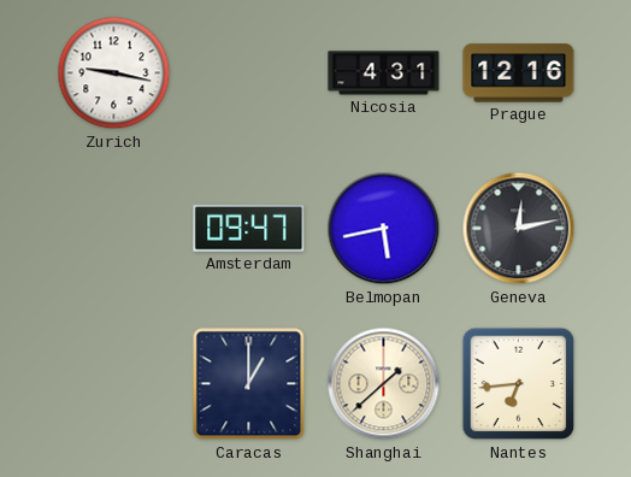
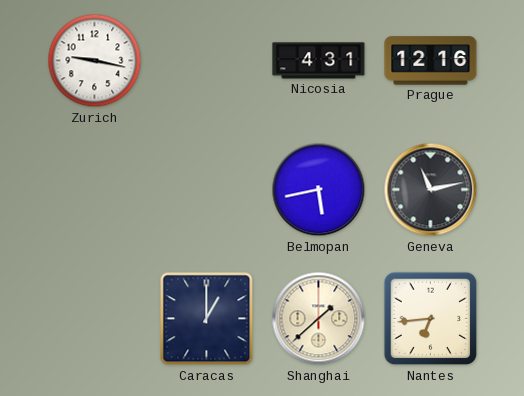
Amsterdam: 09:47 -> none (249, 228)
Geneva: 12:13 -> 11:13 (431, 190)
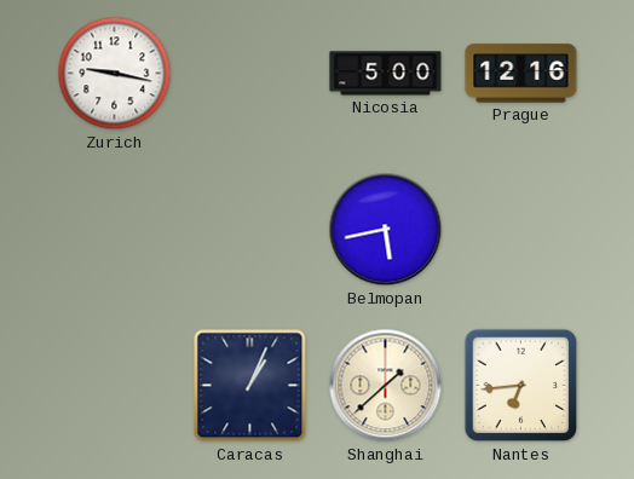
Nicosia: 4:31 -> 5:00 (386, 74)
Geneva: 11:13 -> none (431, 190)
Caracas: 1:00 -> 1:04 (250, 386)
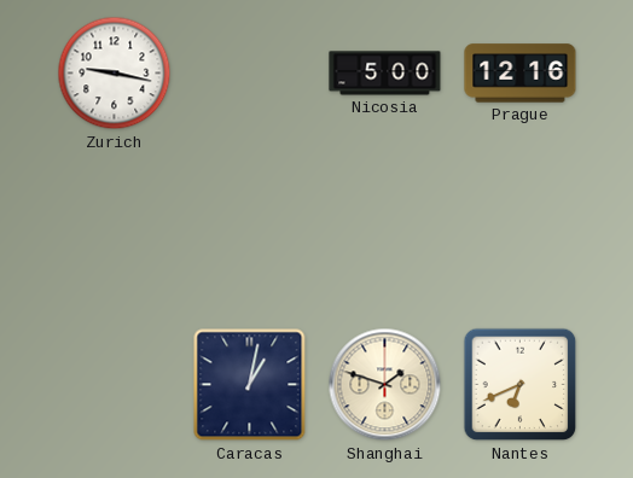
Belmopan: 5:43 -> none (386, 230)
Caracas: 1:04 -> 1:02 (250, 385)
Shanghai: 1:38 -> 1:48 (385, 385)
Nantes: 6:44 -> 6:41 (521, 385)
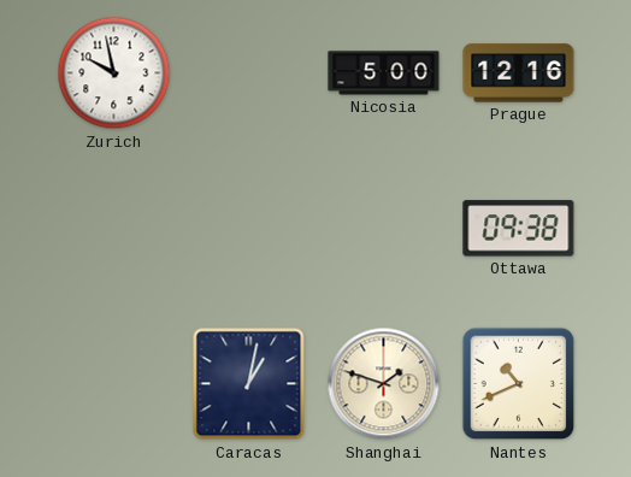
Zurich: 9:17 -> 9:58 (114, 73)
Ottawa: none -> 09:38 (519, 229)
Nantes: 6:41 -> 10:41 (519, 384)
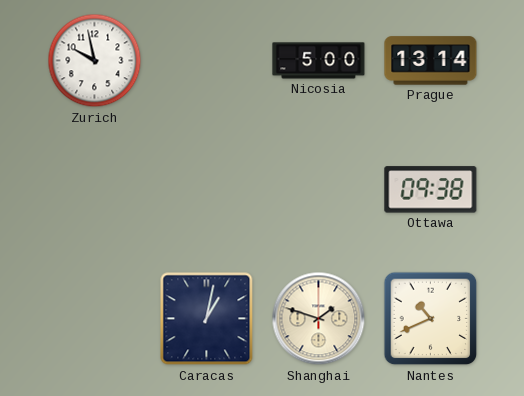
Prague: 12:16 -> 13:14 (431, 61)
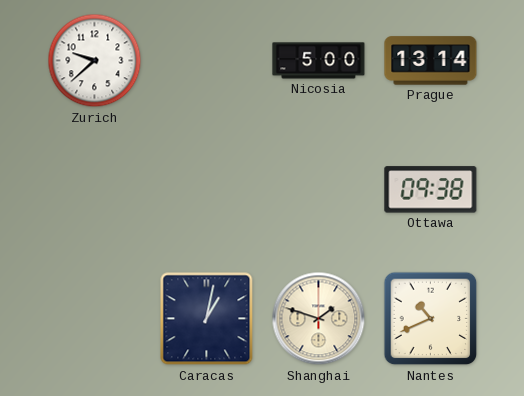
Zurich: 9:58 -> 9:38 (95, 61)
